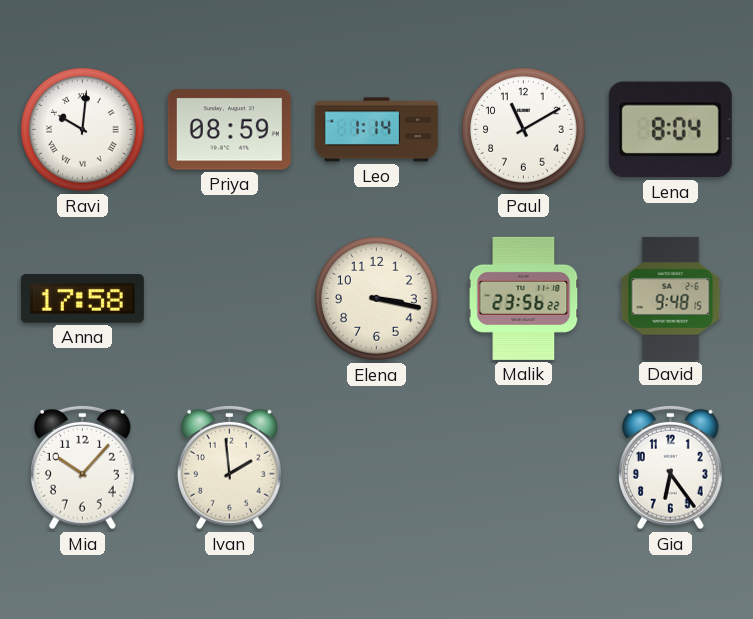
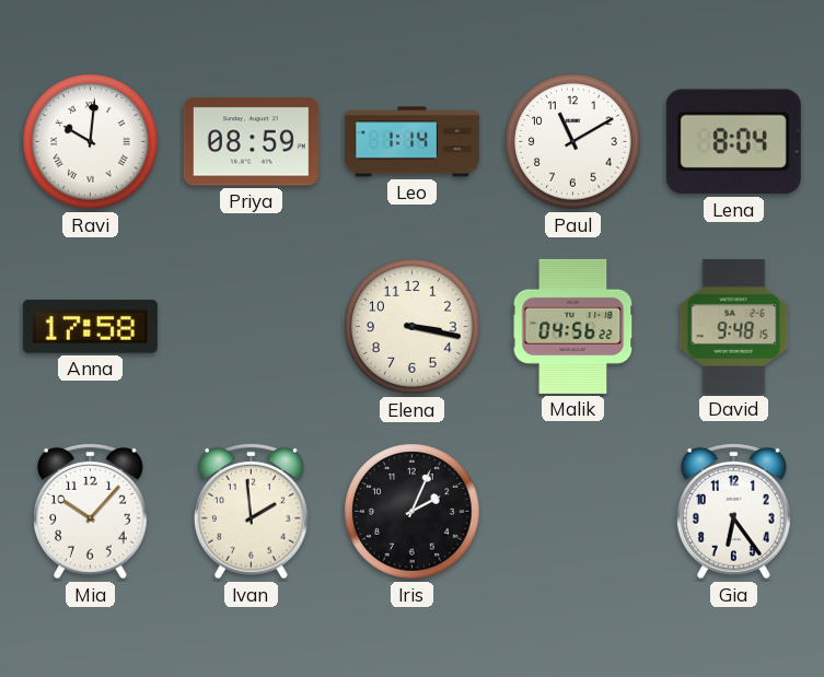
Malik: 23:56 -> 04:56 (573, 326)
Iris: none -> 2:04 (413, 512)
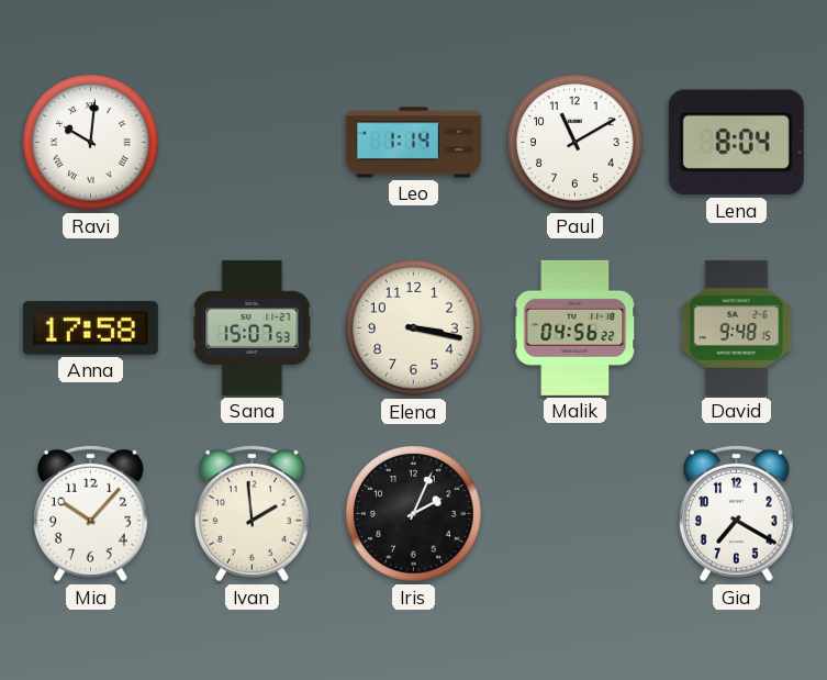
Priya: 08:59 -> none (251, 142)
Sana: none -> 15:07 (253, 327)
Gia: 6:24 -> 7:20 (736, 513)
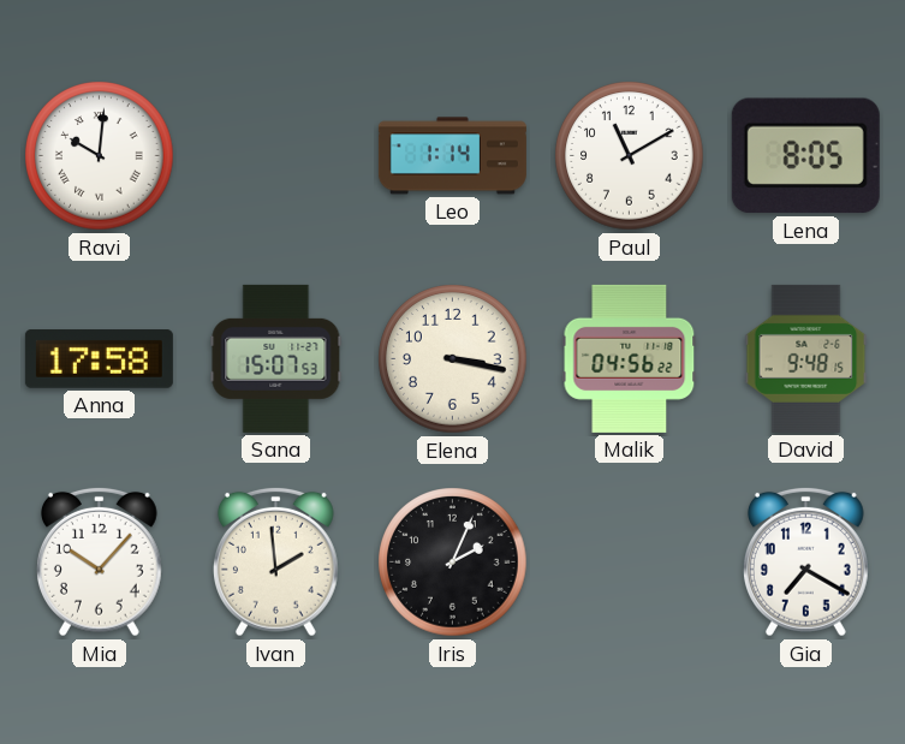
Lena: 8:04 -> 8:05 (805, 156)
